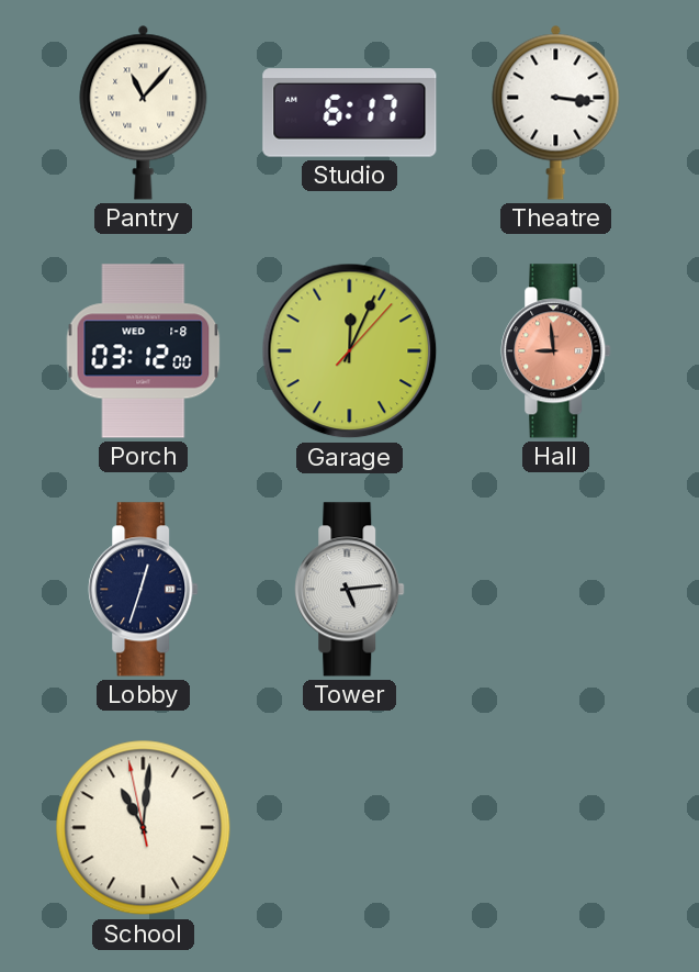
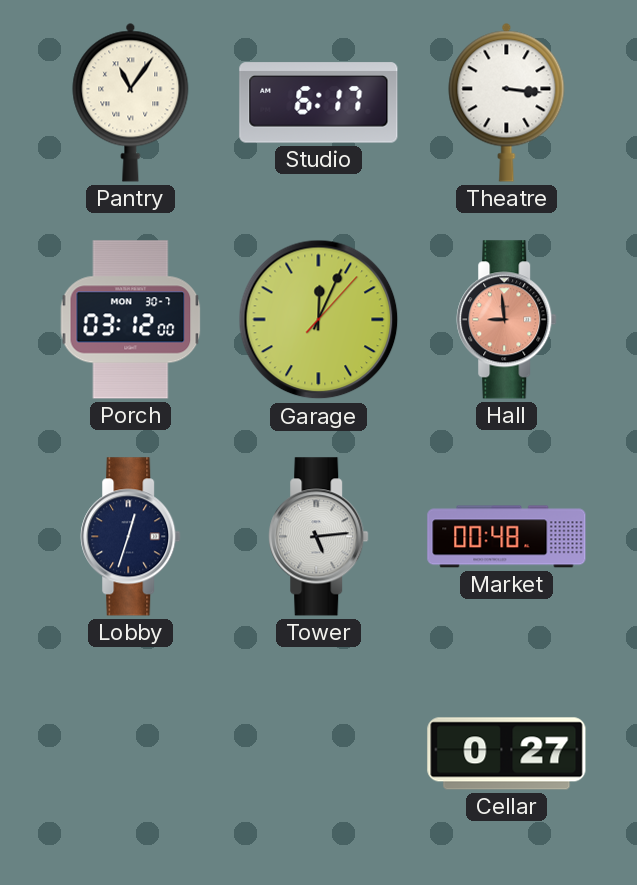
Pantry: 11:07 -> 11:06 (131, 102)
Porch date: WED 1-8 -> MON 30-7 (131, 320)
Market: none -> 00:48 (507, 537)
School: 11:00 -> none (144, 828)
Cellar: none -> 0:27 (507, 754)
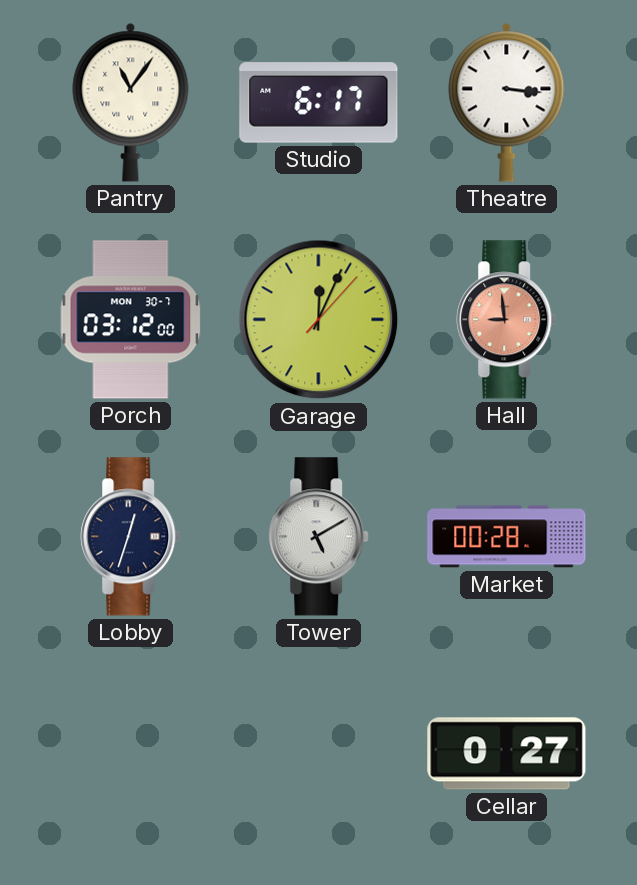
Tower: 5:14 -> 5:10 (319, 537)
Market: 00:48 -> 00:28 (507, 537)
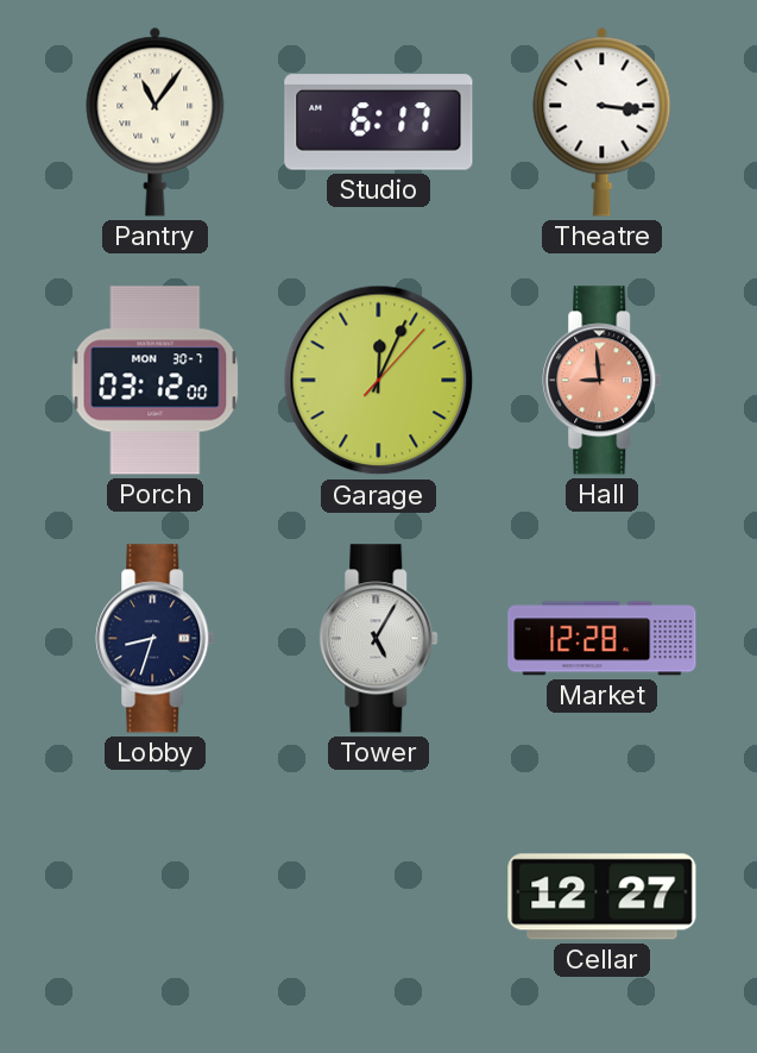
Lobby: 12:33 -> 8:33 (156, 639)
Tower: 5:10 -> 5:05 (379, 639)
Market: 00:28 -> 12:28 (603, 639)
Cellar: 0:27 -> 12:27 (603, 897)
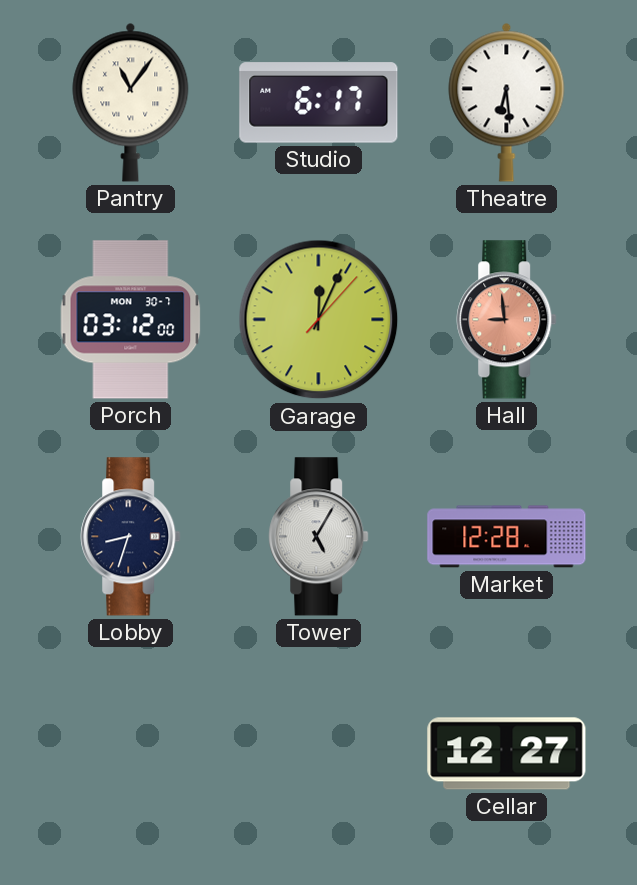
Theatre: 3:16 -> 6:29 (507, 102)
